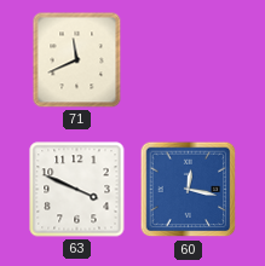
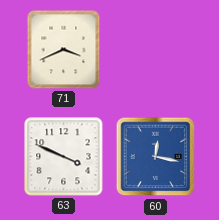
71: 11:41 -> 3:41 (64, 50)
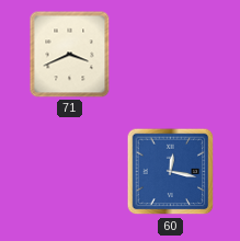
63: 3:49 -> none (64, 157)
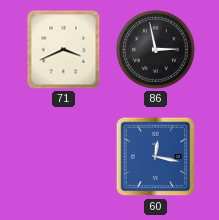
86: none -> 2:58 (156, 50)
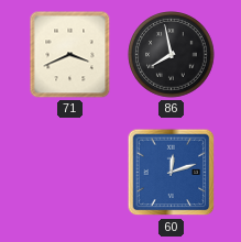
86: 2:58 -> 7:58 (172, 55)
60: 12:17 -> 12:12 (172, 173)
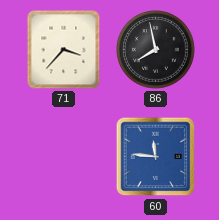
71: 3:41 -> 3:37 (64, 50)
60: 12:12 -> 11:46 (156, 157)
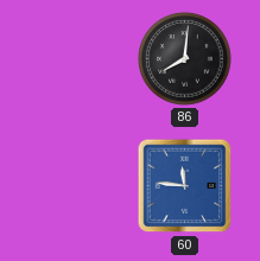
71: 3:37 -> none (64, 50)
86: 7:58 -> 8:01 (185, 59)
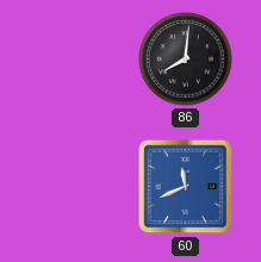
60: 11:46 -> 11:41 (186, 187)
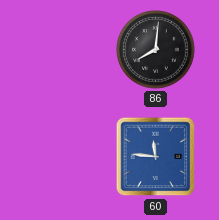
60: 11:41 -> 11:46 (156, 157)
